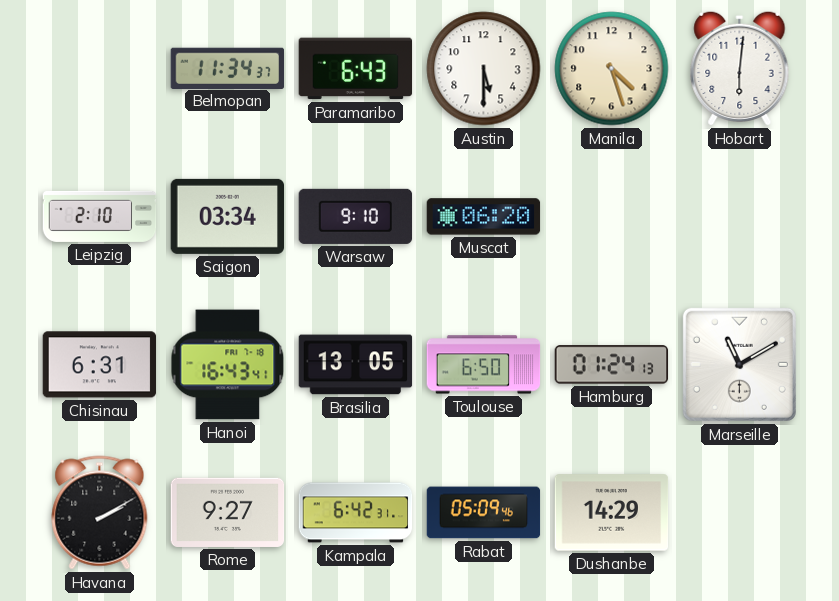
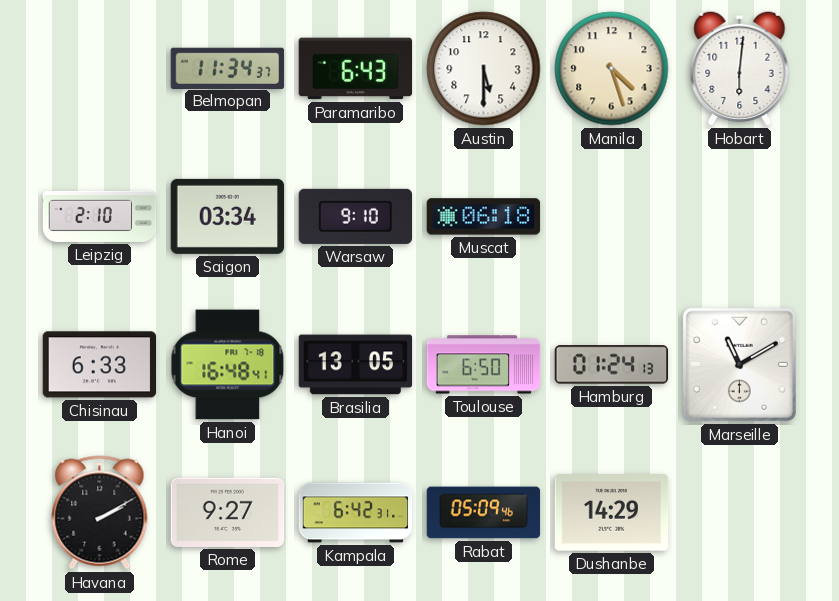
Muscat: 06:20 -> 06:18 (484, 217)
Chisinau: 6:31 -> 6:33 (100, 365)
Hanoi: 16:43 -> 16:48 (228, 365)
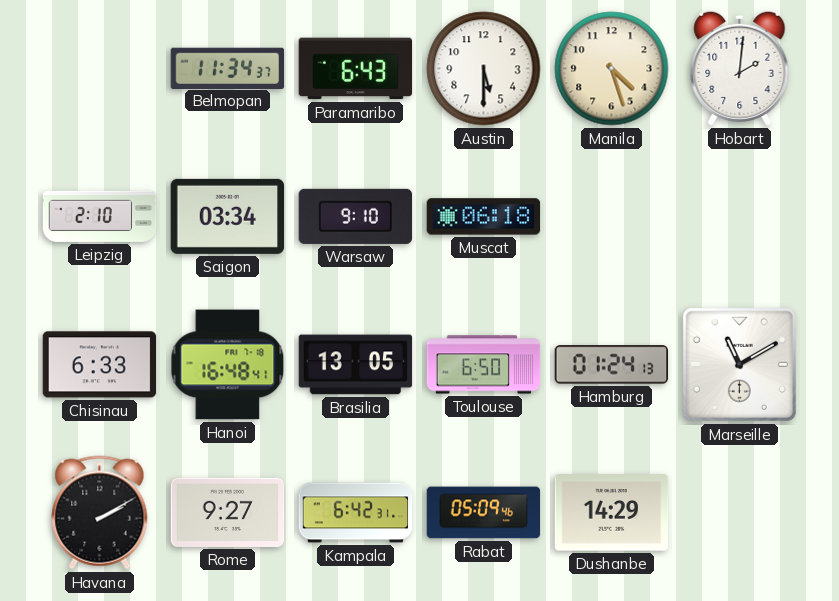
Hobart: 6:01 -> 2:01 (740, 68)
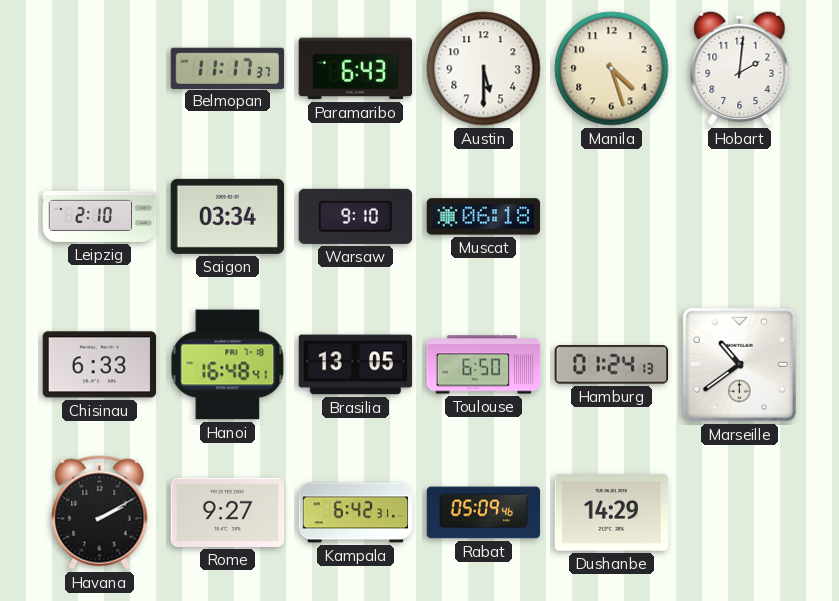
Belmopan: 11:34 -> 11:17 (228, 68)
Marseille: 11:10 -> 10:39 (739, 364)
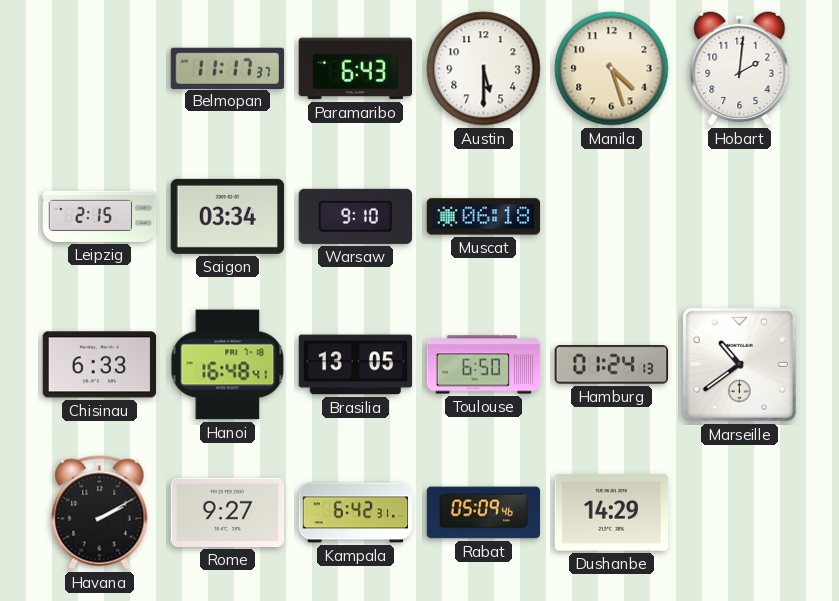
Leipzig: 2:10 -> 2:15 (100, 216)
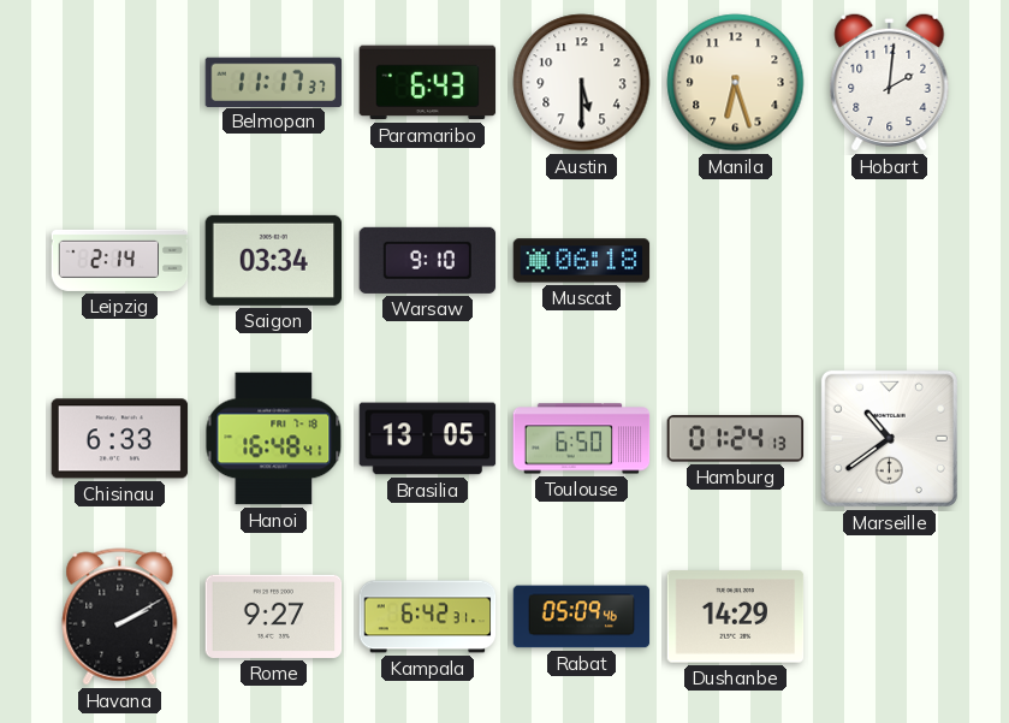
Manila: 4:27 -> 6:27 (736, 83)
Leipzig: 2:15 -> 2:14 (120, 260)
